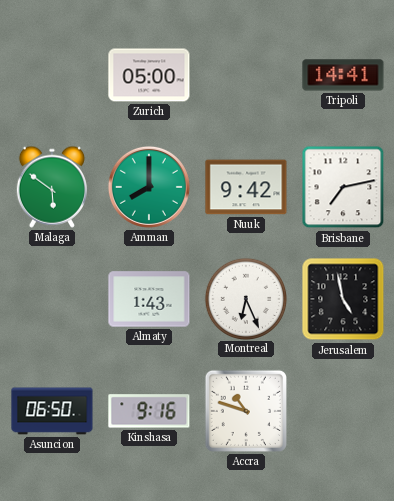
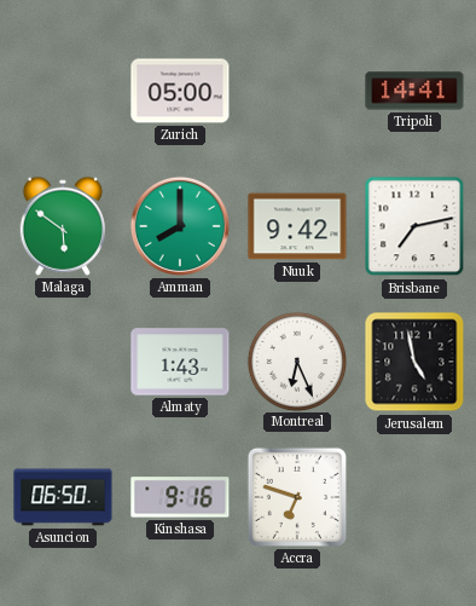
Accra: 10:48 -> 6:48 (297, 497)
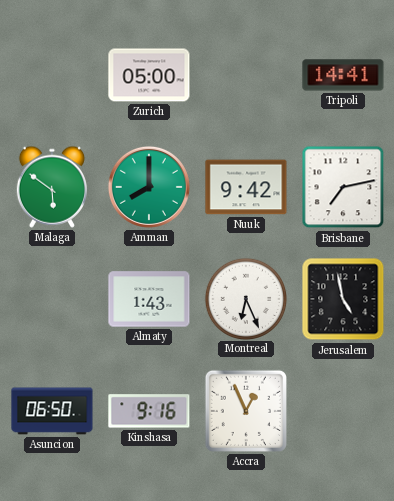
Accra: 6:48 -> 12:56 (246, 411)
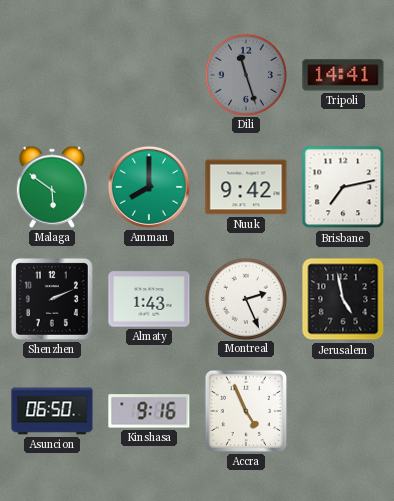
Zurich: 05:00 -> none (149, 75)
Dili: none -> 11:27 (245, 74)
Shenzhen: none -> 2:11 (52, 299)
Montreal: 6:26 -> 2:26 (245, 298)
Accra: 12:56 -> 4:56 (246, 411)
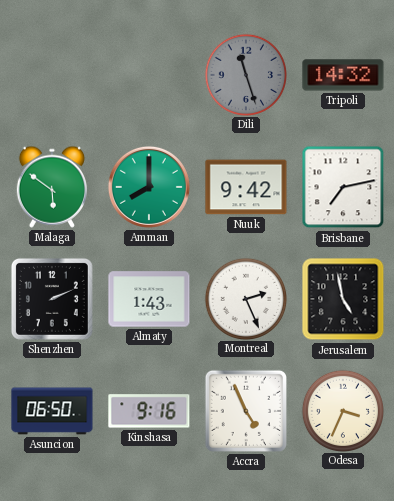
Tripoli: 14:41 -> 14:32 (343, 75)
Odesa: none -> 3:34 (342, 410)
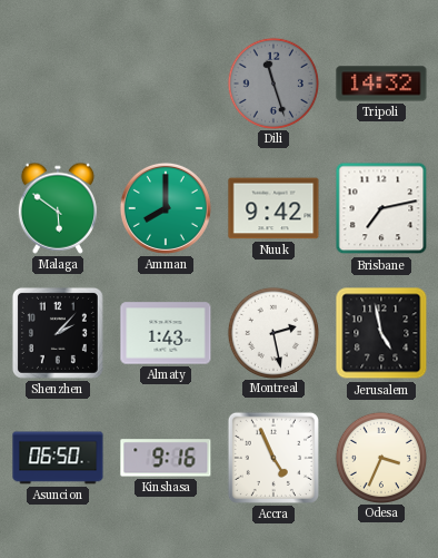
Shenzhen: 2:11 -> 2:07 (58, 333)
Montreal: 2:26 -> 2:28 (272, 332)
